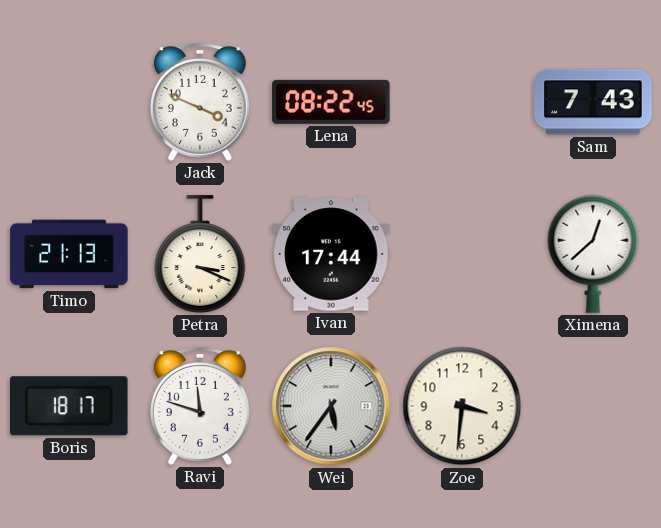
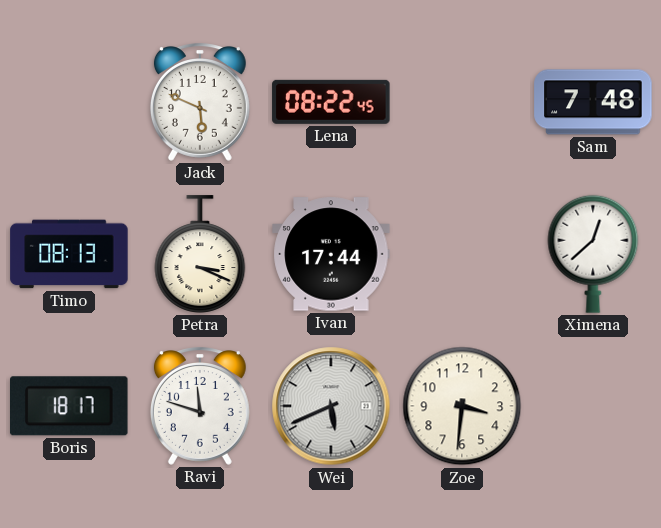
Jack: 3:49 -> 5:49 (200, 102)
Sam: 7:43 -> 7:48 (593, 102)
Timo: 21:13 -> 08:13 (69, 254)
Wei: 5:36 -> 5:41 (331, 406)
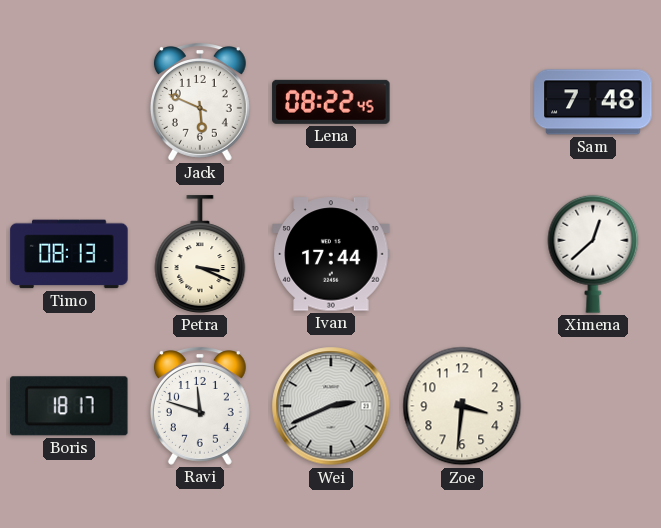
Wei: 5:41 -> 2:41 (331, 406)
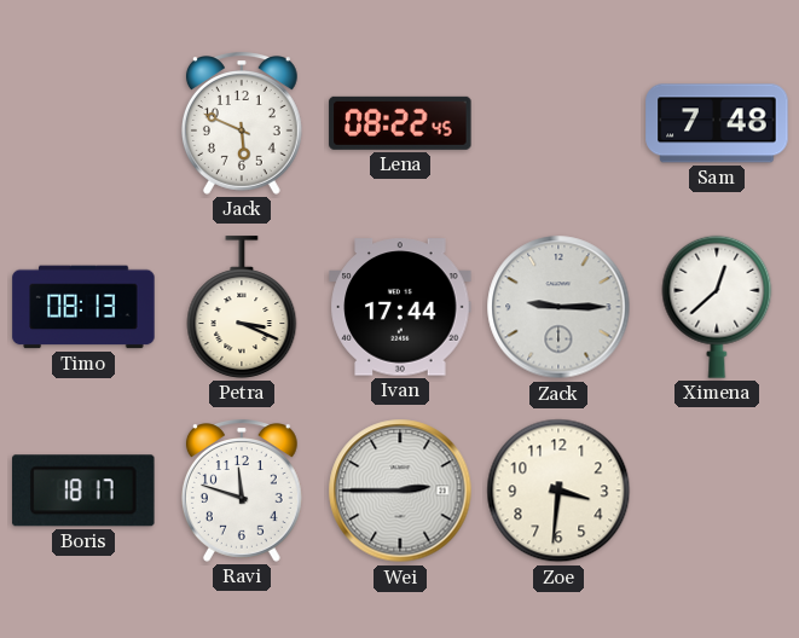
Zack: none -> 9:15 (558, 307)
Wei: 2:41 -> 2:45 (400, 491)
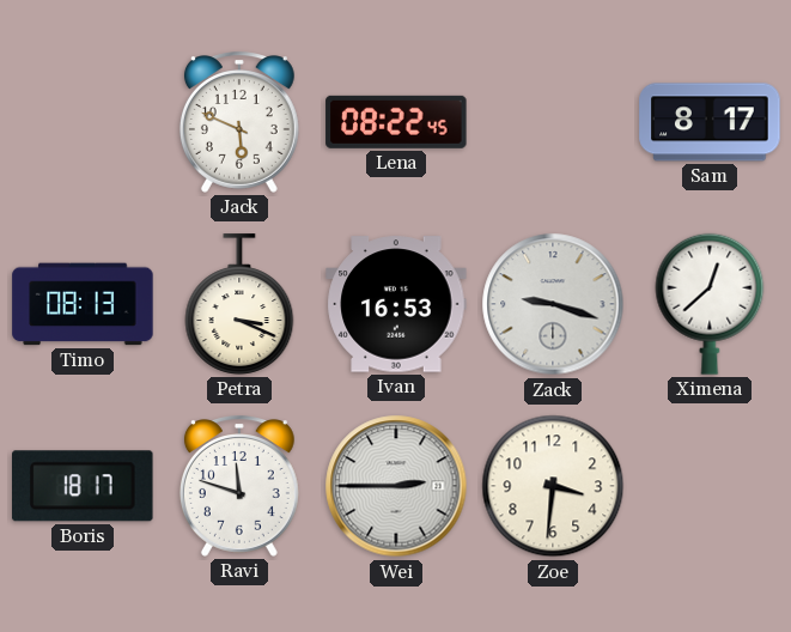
Sam: 7:48 -> 8:17 (710, 122)
Ivan: 17:44 -> 16:53 (396, 304)
Zack: 9:15 -> 9:18 (553, 304)
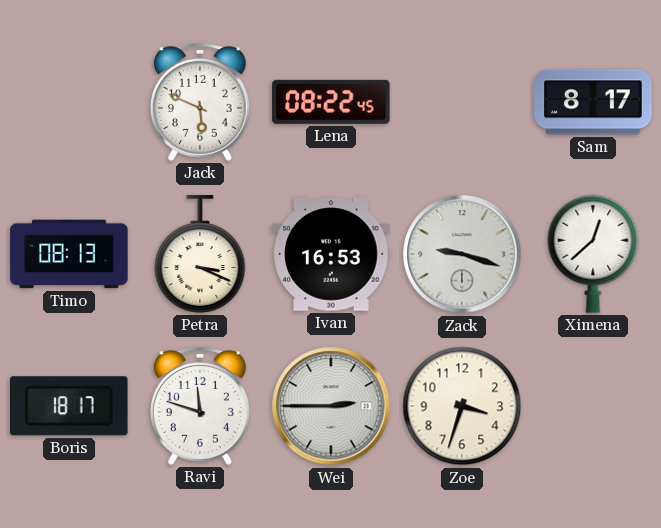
Zoe: 3:31 -> 3:33 (462, 406)
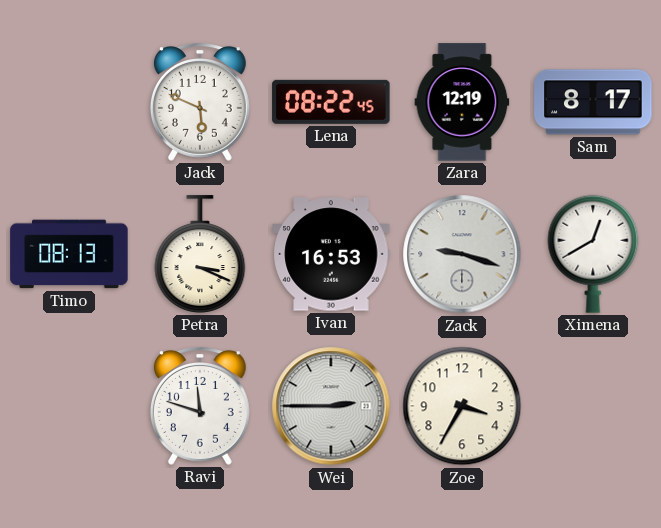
Zara: none -> 12:19 (462, 102)
Ximena: 12:38 -> 12:40 (593, 254)
Boris: 18:17 -> none (70, 406)
Zoe: 3:33 -> 3:35 (462, 406)
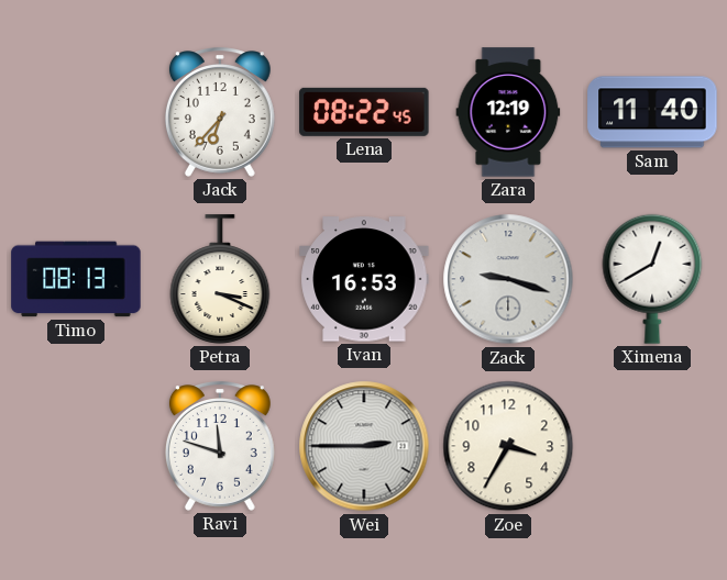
Jack: 5:49 -> 6:37 (220, 112)
Sam: 8:17 -> 11:40 (652, 112)
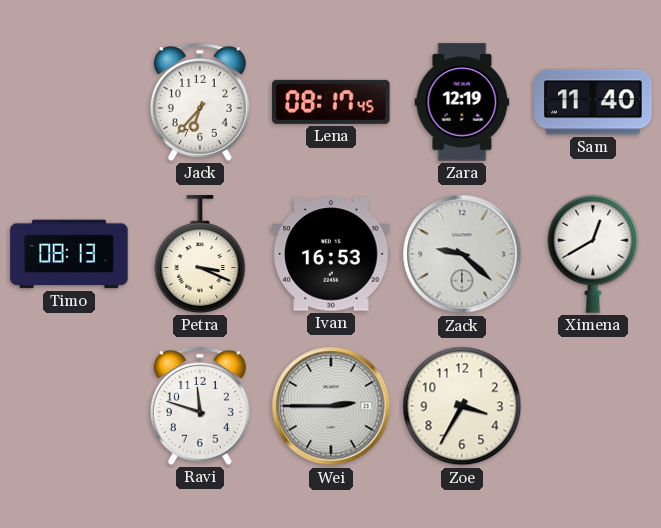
Lena: 08:22 -> 08:17 (331, 102)
Zack: 9:18 -> 9:22 (462, 254)
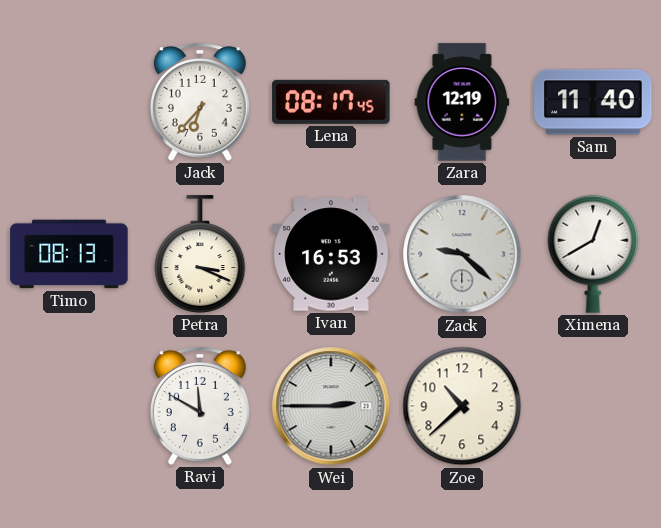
Ravi: 11:48 -> 11:50 (200, 406)
Zoe: 3:35 -> 10:38 (462, 406)
